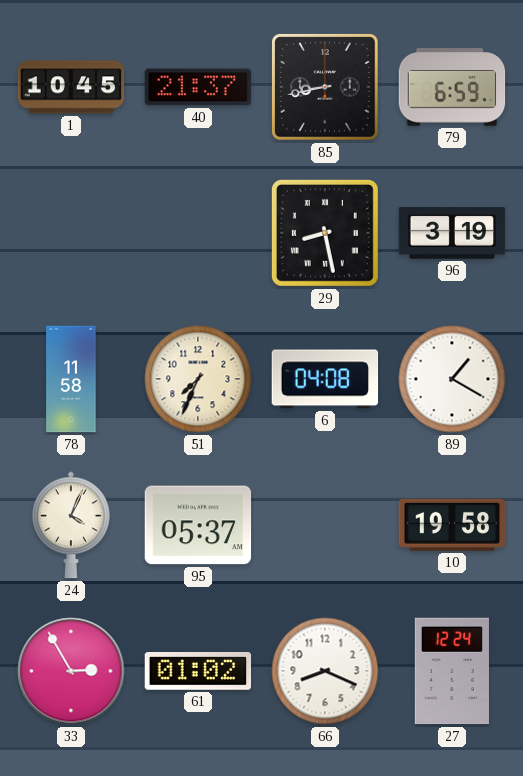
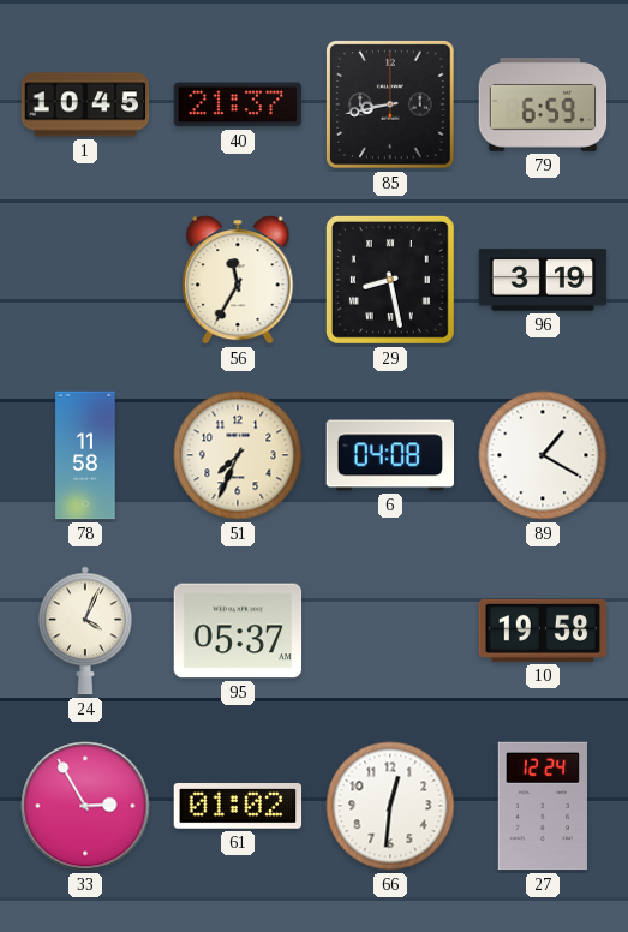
56: none -> 11:35 (238, 280)
66: 8:19 -> 12:31 (390, 806)
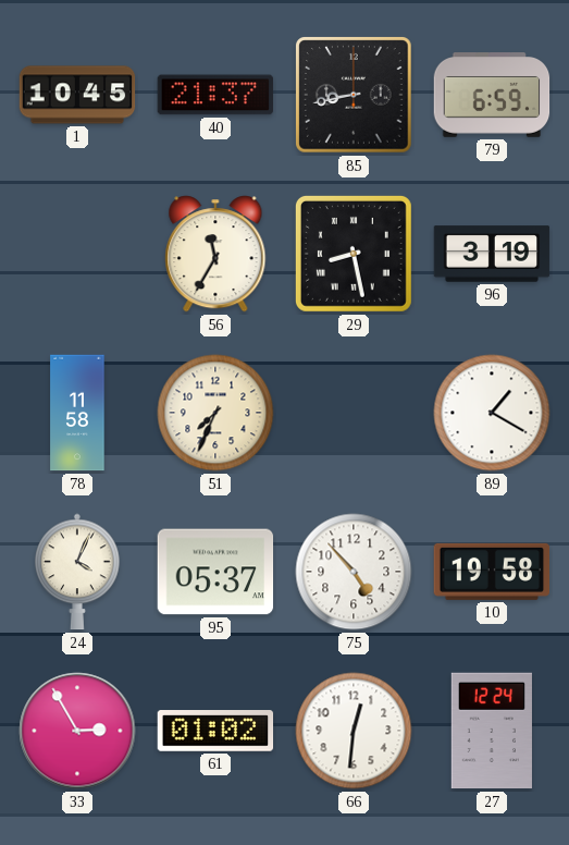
6: 04:08 -> none (390, 455)
75: none -> 4:53 (354, 572)
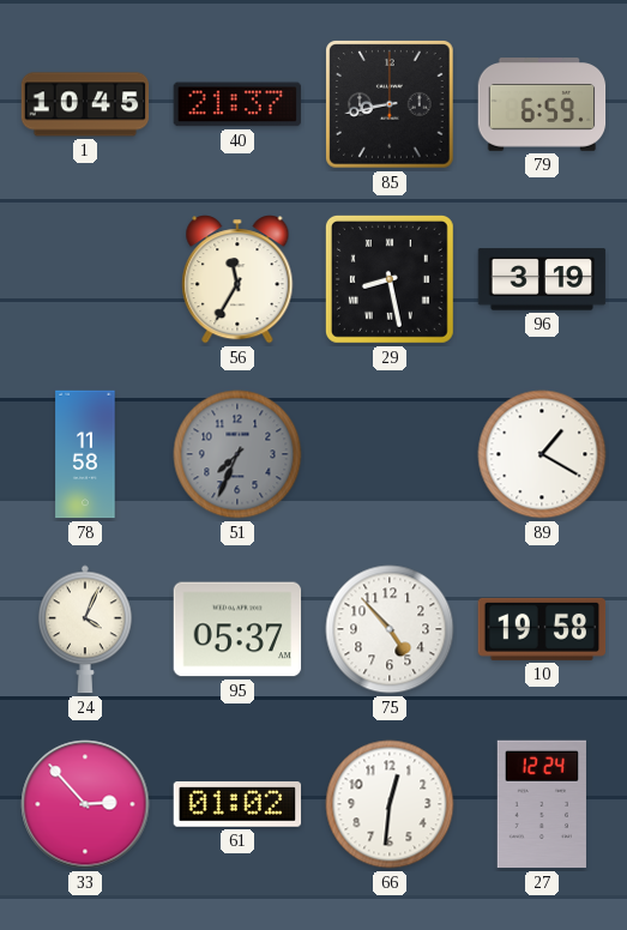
51 dial: cream -> grey (237, 454)
33: 2:55 -> 2:53 (85, 804)
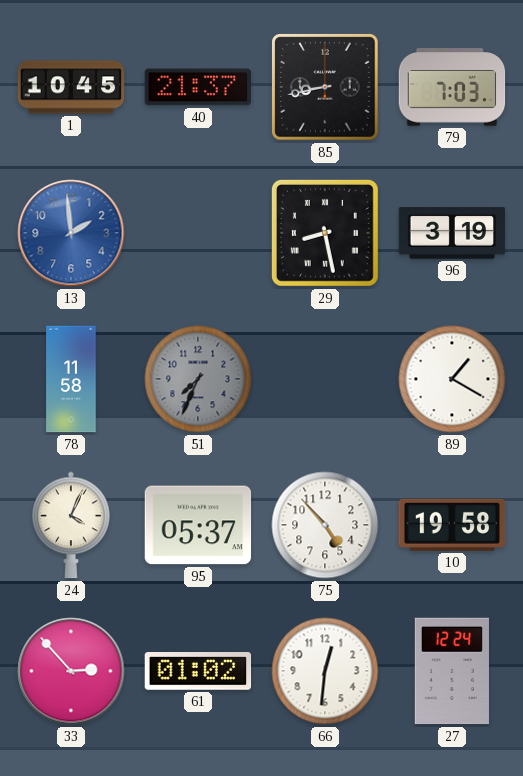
79: 6:59 -> 7:03 (452, 87)
13: none -> 1:59 (71, 233)
56: 11:35 -> none (237, 279)
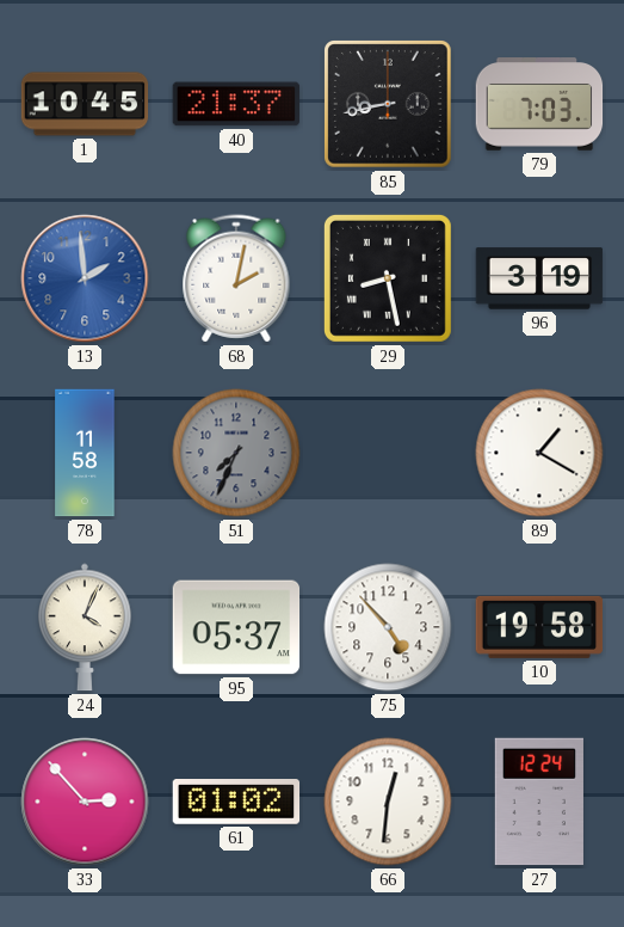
68: none -> 2:02 (236, 278)
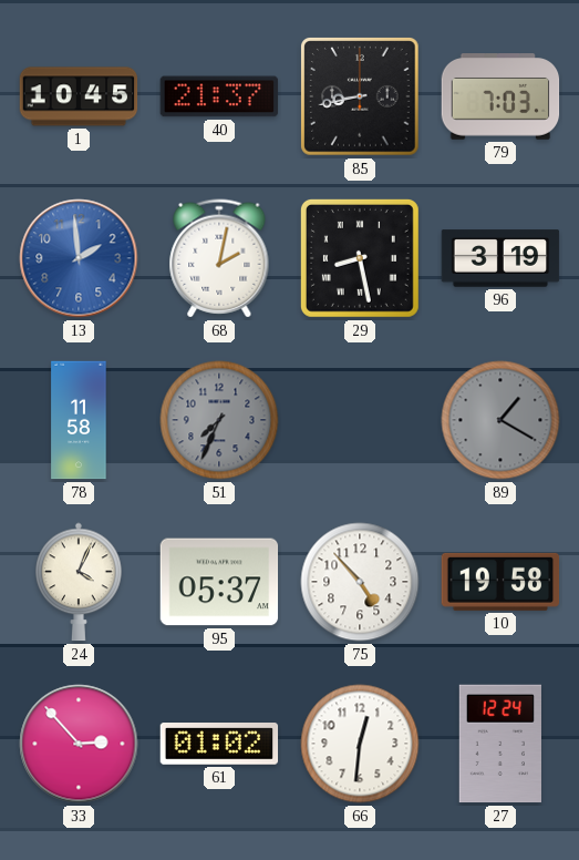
89 dial: white -> grey (500, 420)
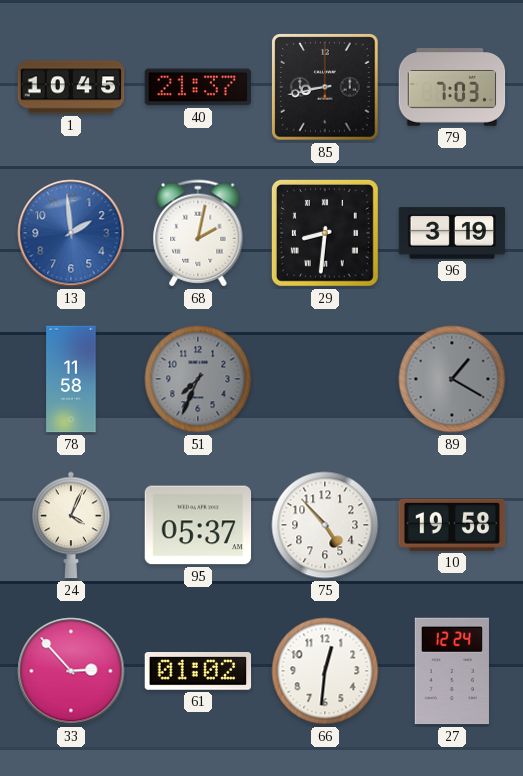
29: 8:28 -> 8:31 (325, 233)
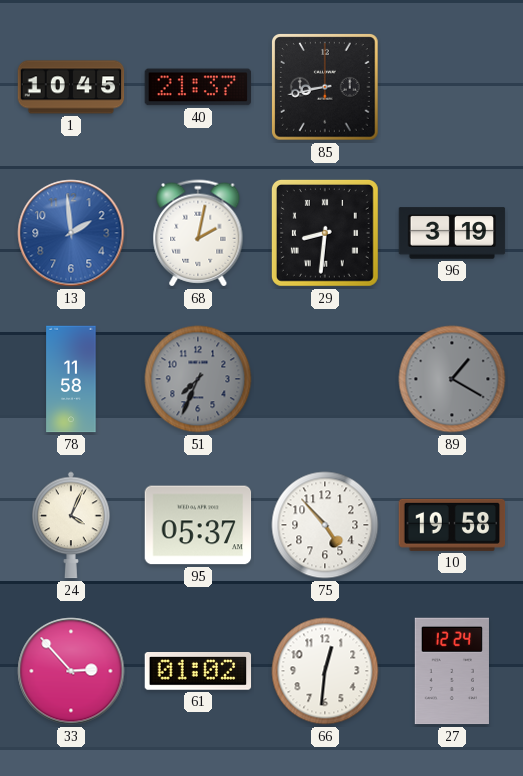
79: 7:03 -> none (452, 87)
